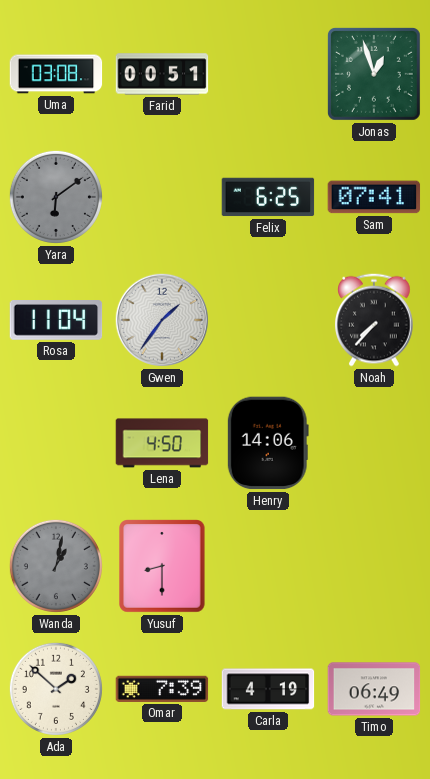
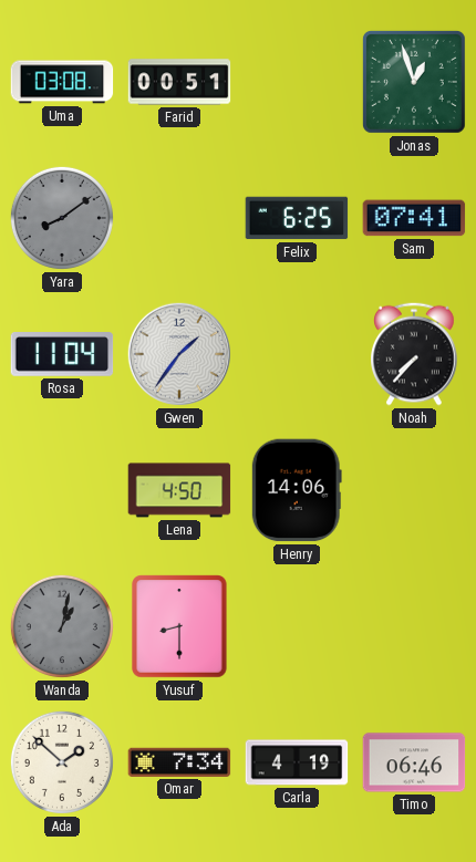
Yara: 6:09 -> 8:09 (62, 218)
Omar: 7:39 -> 7:34 (179, 762)
Timo: 06:49 -> 06:46 (414, 762)
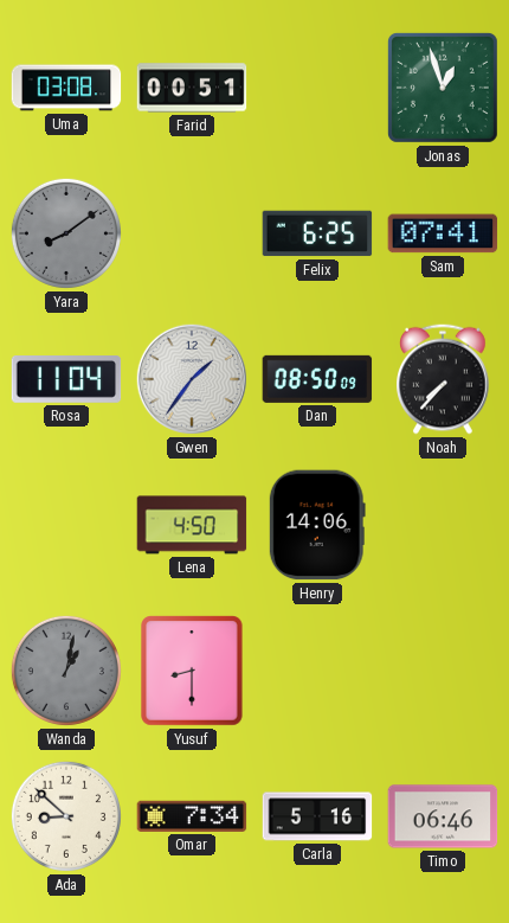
Dan: none -> 08:50 (317, 379)
Ada: 1:52 -> 8:52 (66, 816)
Carla: 4:19 -> 5:16 (317, 816)
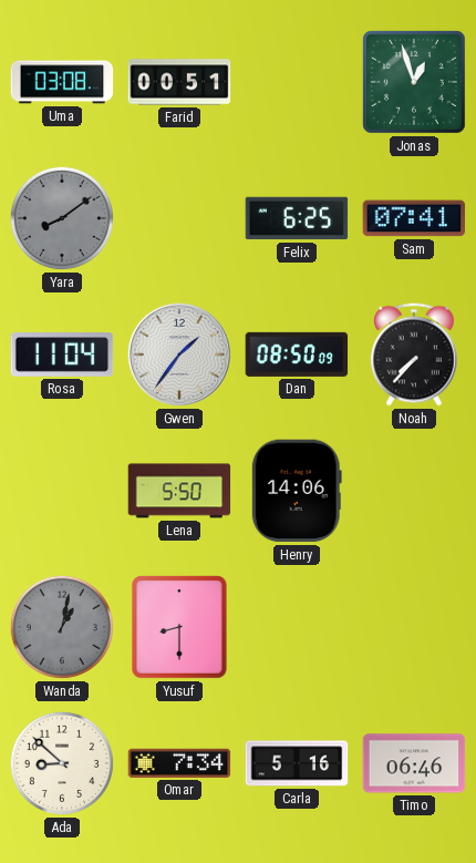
Lena: 4:50 -> 5:50 (179, 491)
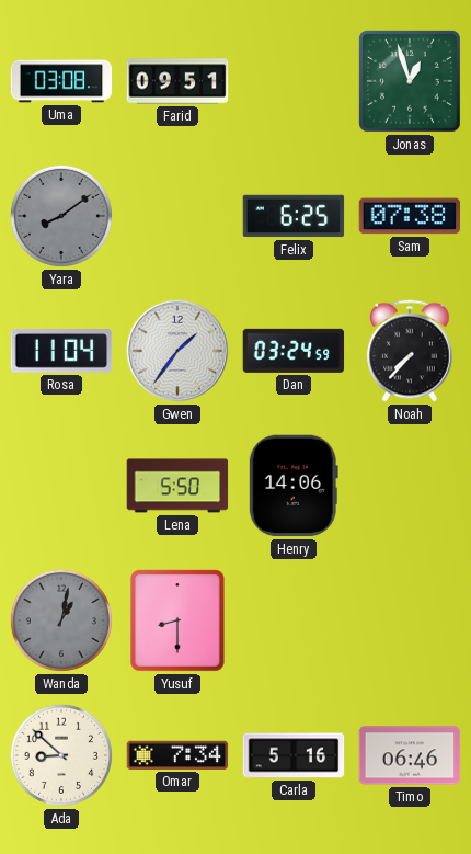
Farid: 00:51 -> 09:51 (177, 81)
Sam: 07:41 -> 07:38 (410, 216)
Dan: 08:50 -> 03:24 (294, 351)
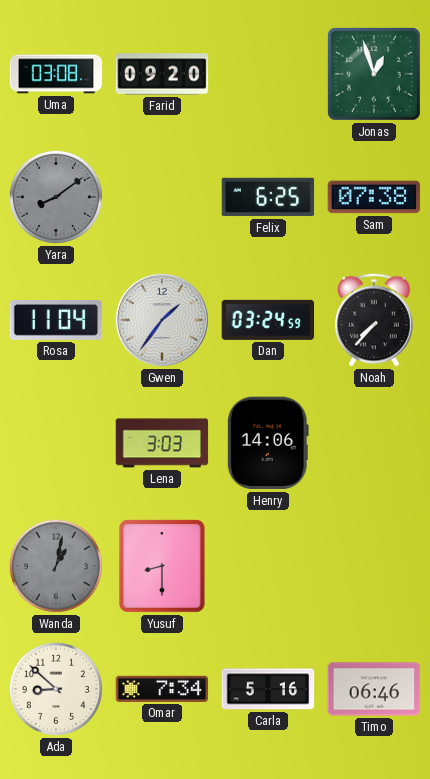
Farid: 09:51 -> 09:20 (162, 74)
Lena: 5:50 -> 3:03 (162, 443)
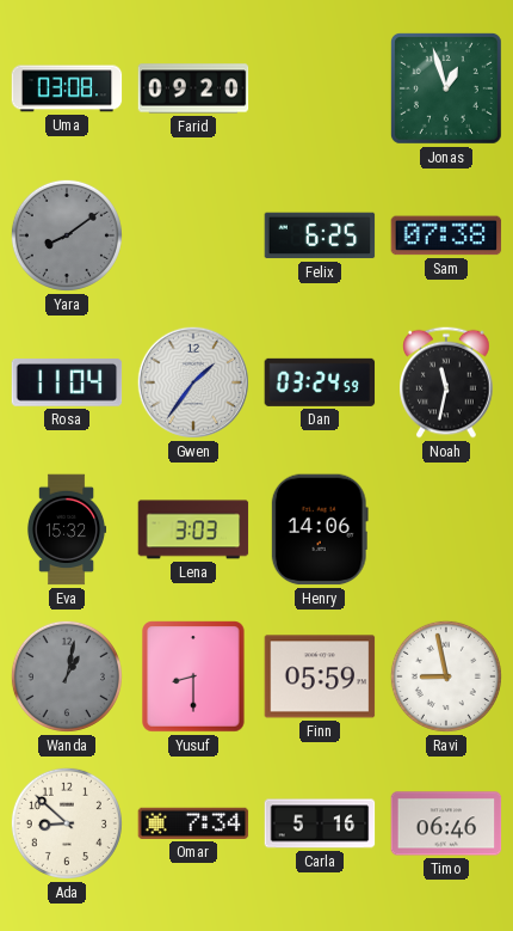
Noah: 7:37 -> 11:32 (446, 382)
Eva: none -> 15:32 (67, 529)
Finn: none -> 05:59 (320, 676)
Ravi: none -> 8:58 (446, 676)
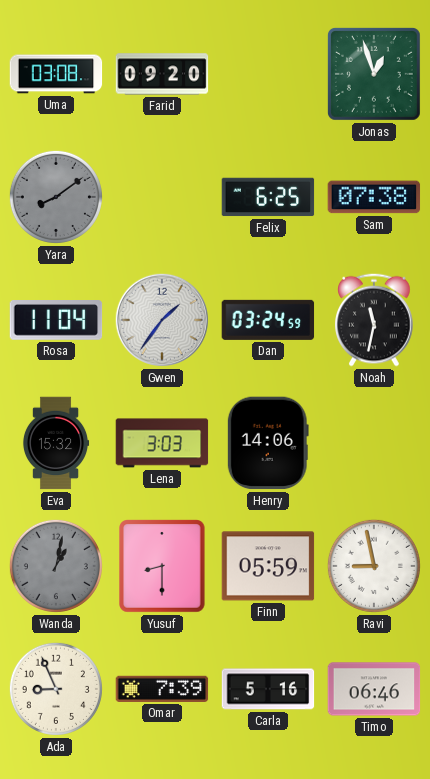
Ada: 8:52 -> 8:56 (56, 689)
Omar: 7:34 -> 7:39 (162, 689)
